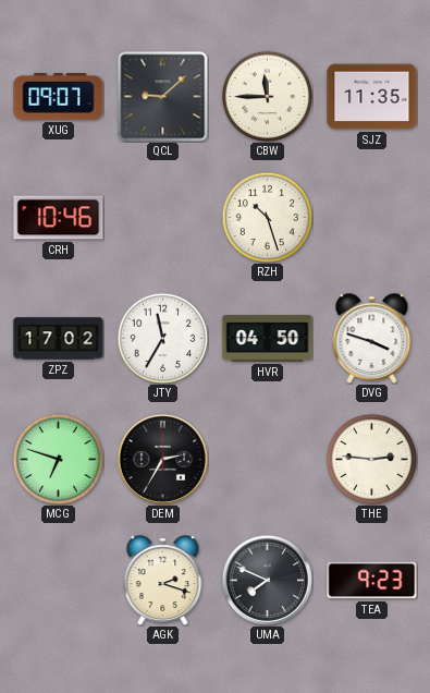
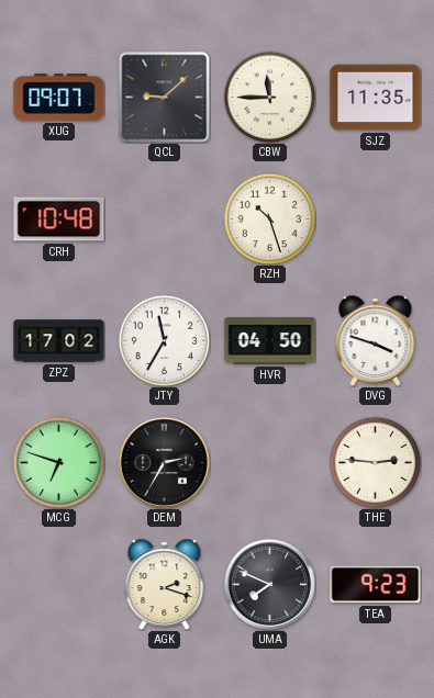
CRH: 10:46 -> 10:48 (59, 219)
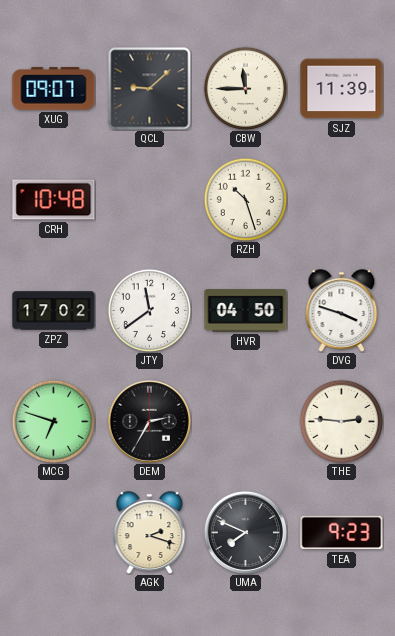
SJZ: 11:35 -> 11:39 (342, 89)
JTY: 11:35 -> 11:39 (149, 310)
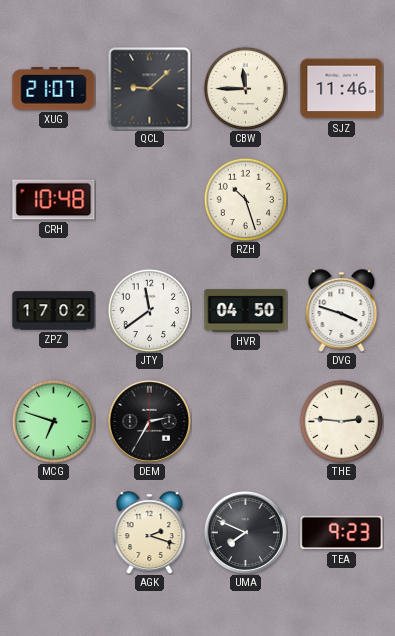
XUG: 09:07 -> 21:07 (54, 89)
SJZ: 11:39 -> 11:46 (342, 89)
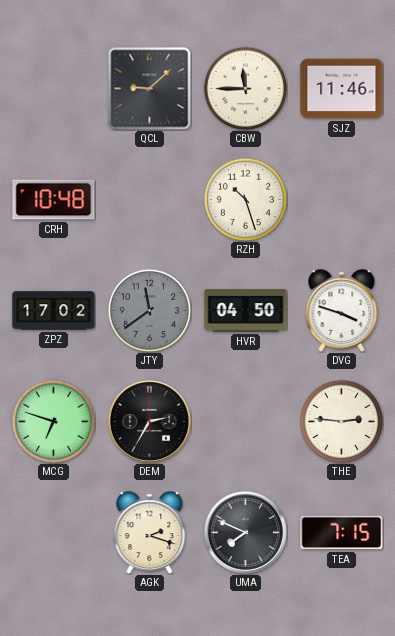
XUG: 21:07 -> none (54, 89)
JTY dial: white -> grey (149, 310)
TEA: 9:23 -> 7:15 (342, 533)
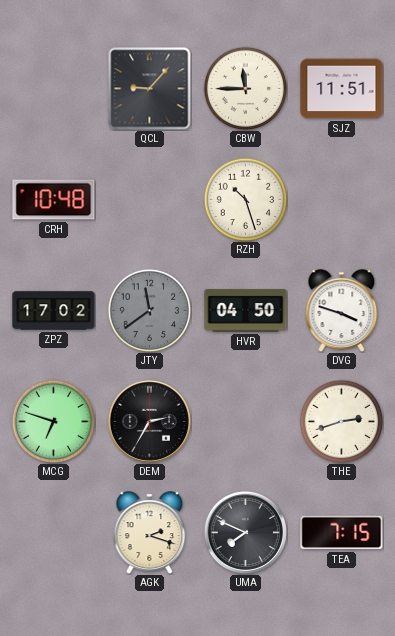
QCL: 9:08 -> 9:07 (150, 89)
SJZ: 11:46 -> 11:51 (342, 89)
THE: 2:46 -> 2:42 (341, 421)
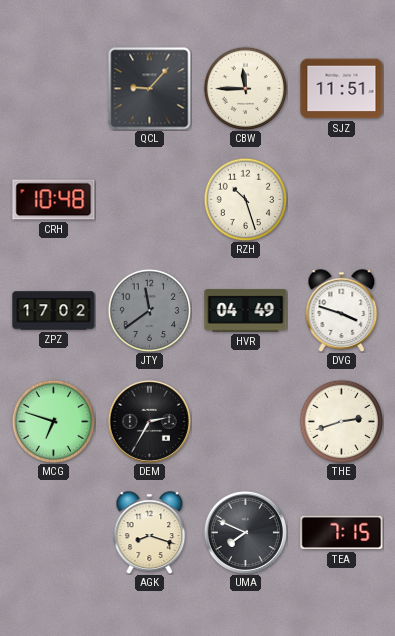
HVR: 04:50 -> 04:49 (246, 311)
AGK: 2:18 -> 8:18 (150, 533)
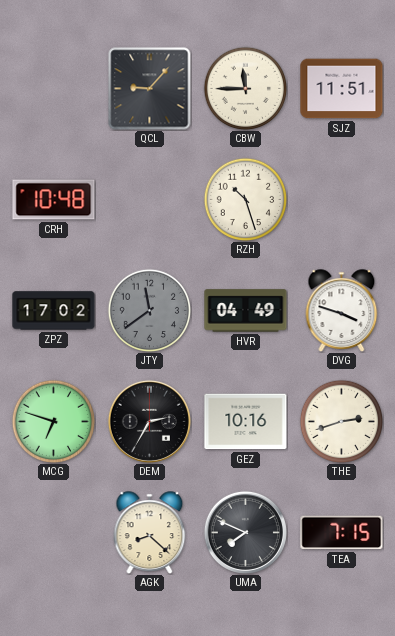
GEZ: none -> 10:16 (246, 422)
AGK: 8:18 -> 8:22 (150, 533)
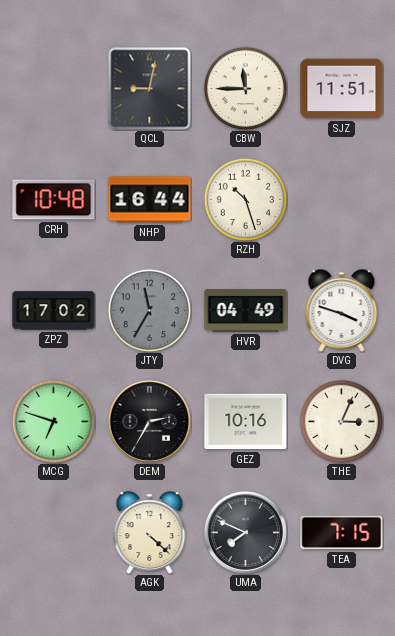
QCL: 9:07 -> 9:02 (150, 89)
NHP: none -> 16:44 (150, 200)
JTY: 11:39 -> 11:35 (149, 310)
THE: 2:42 -> 3:04 (341, 421)
AGK: 8:22 -> 4:22 (150, 533)
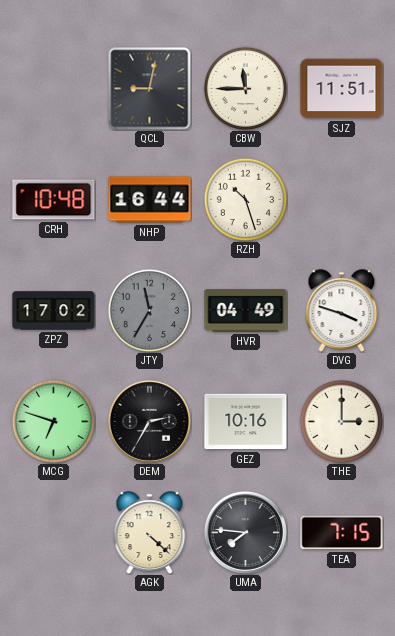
THE: 3:04 -> 3:00 (341, 421)
UMA: 7:49 -> 7:46 (245, 532)
